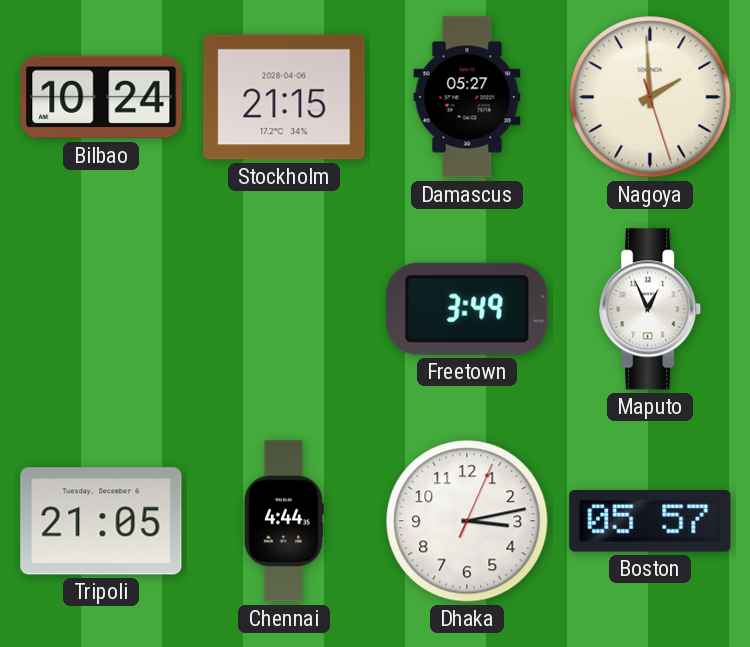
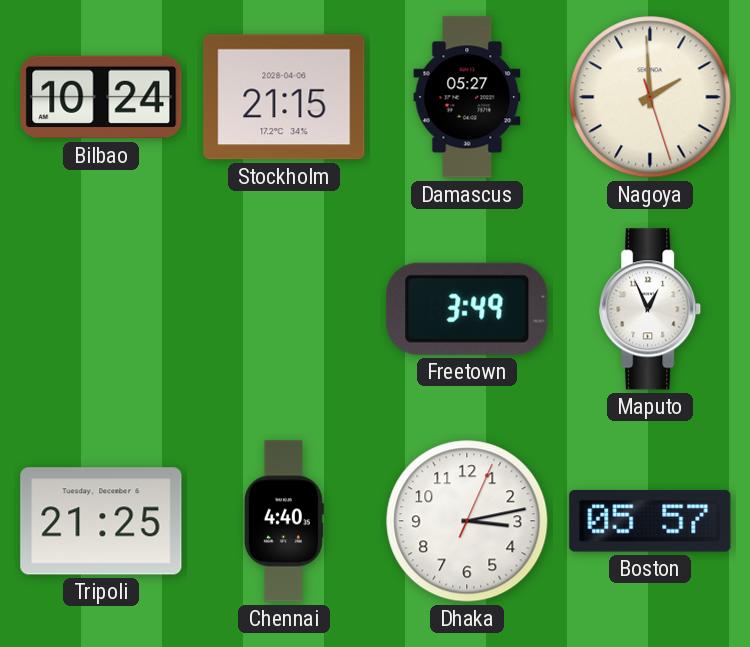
Tripoli: 21:05 -> 21:25 (101, 521)
Chennai: 4:44 -> 4:40 (284, 521)
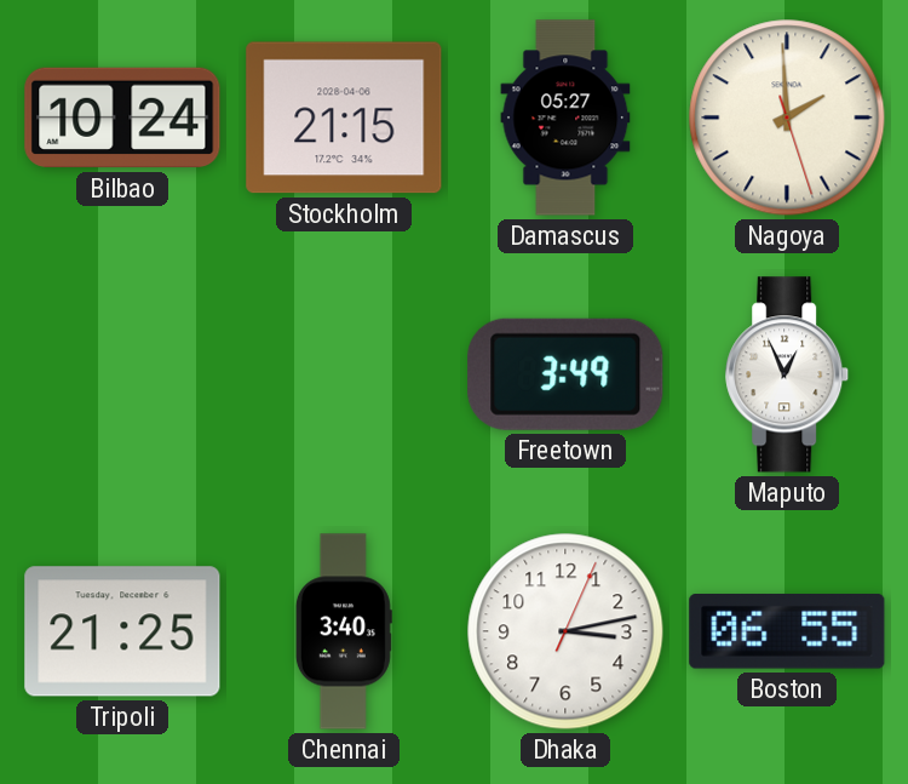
Chennai: 4:40 -> 3:40 (344, 631)
Boston: 05:57 -> 06:55 (787, 633)
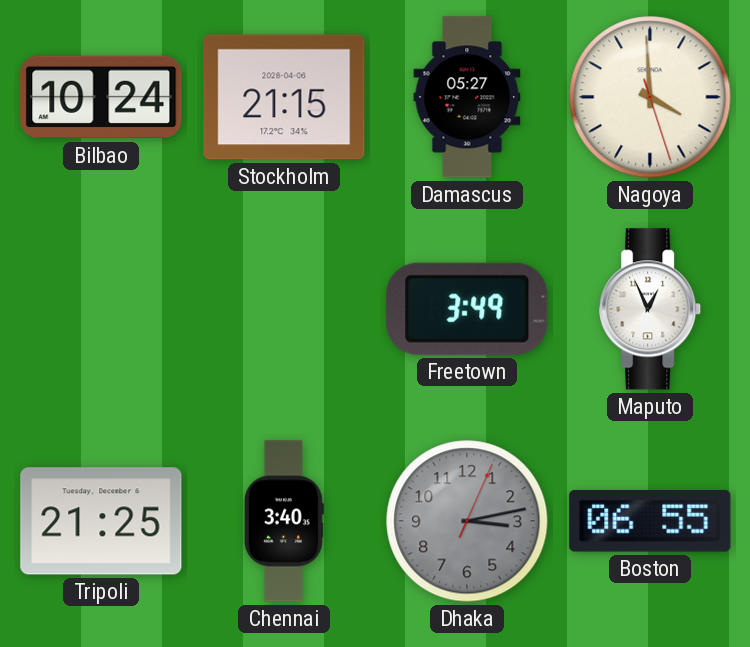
Nagoya: 1:59 -> 3:59 (650, 97)
Dhaka dial: white -> grey (467, 521)
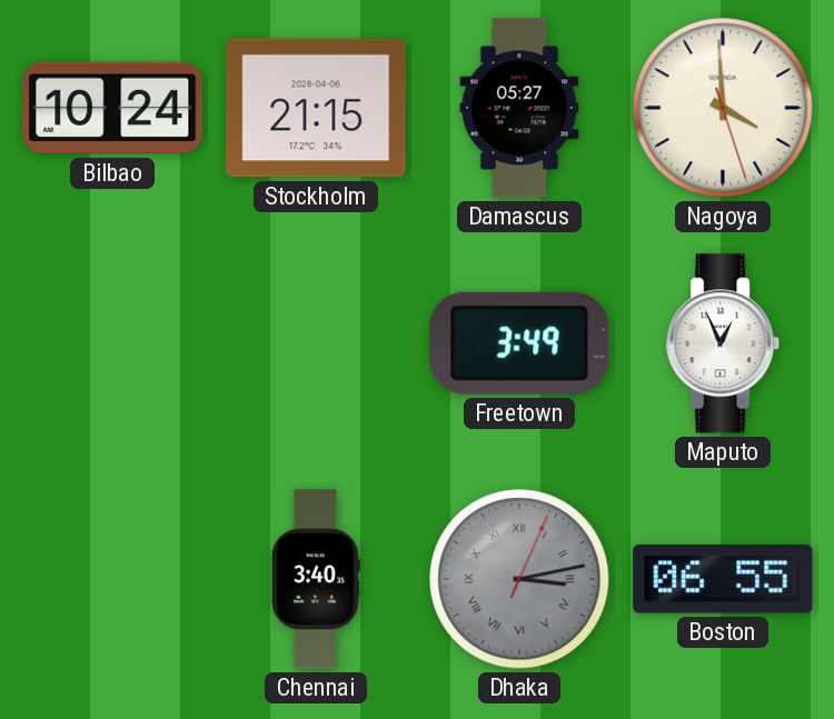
Tripoli: 21:25 -> none (101, 521)
Dhaka numerals: Arabic -> Roman (519, 579)
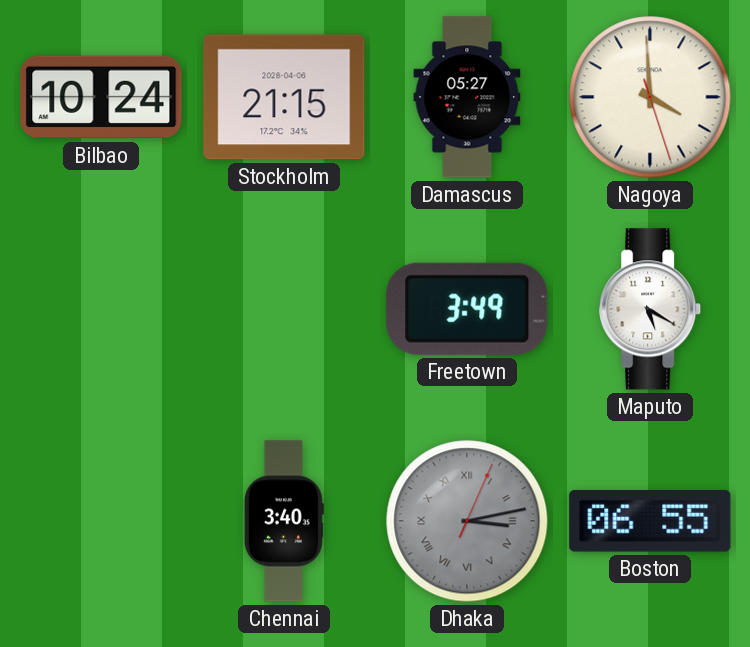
Maputo: 12:56 -> 5:20 (651, 309)
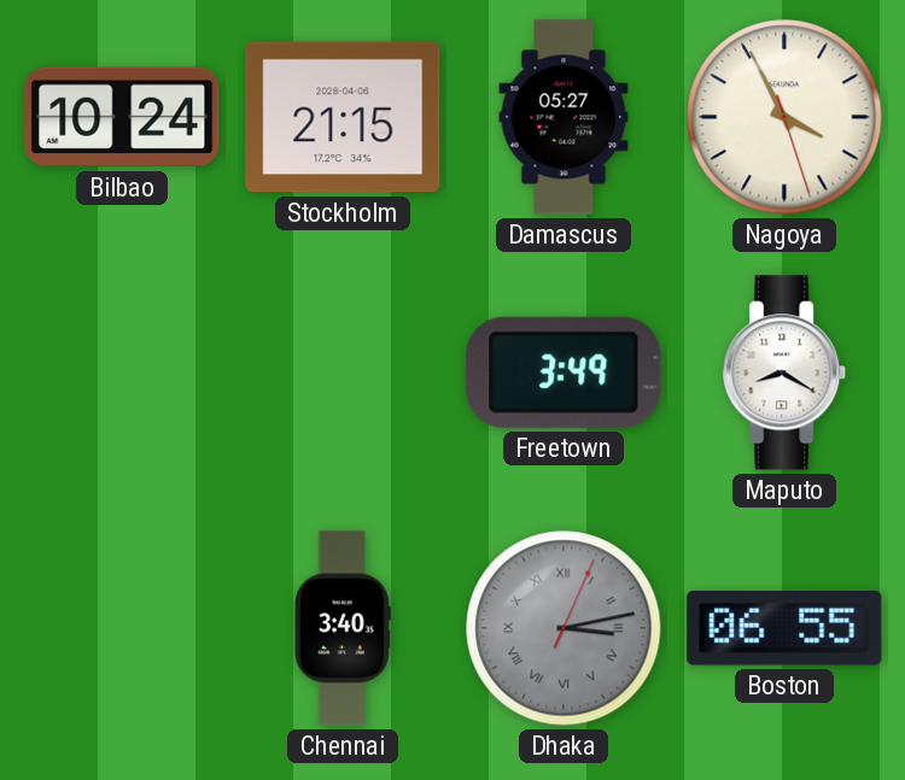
Nagoya: 3:59 -> 3:55 (784, 117)
Maputo: 5:20 -> 8:20 (786, 373)
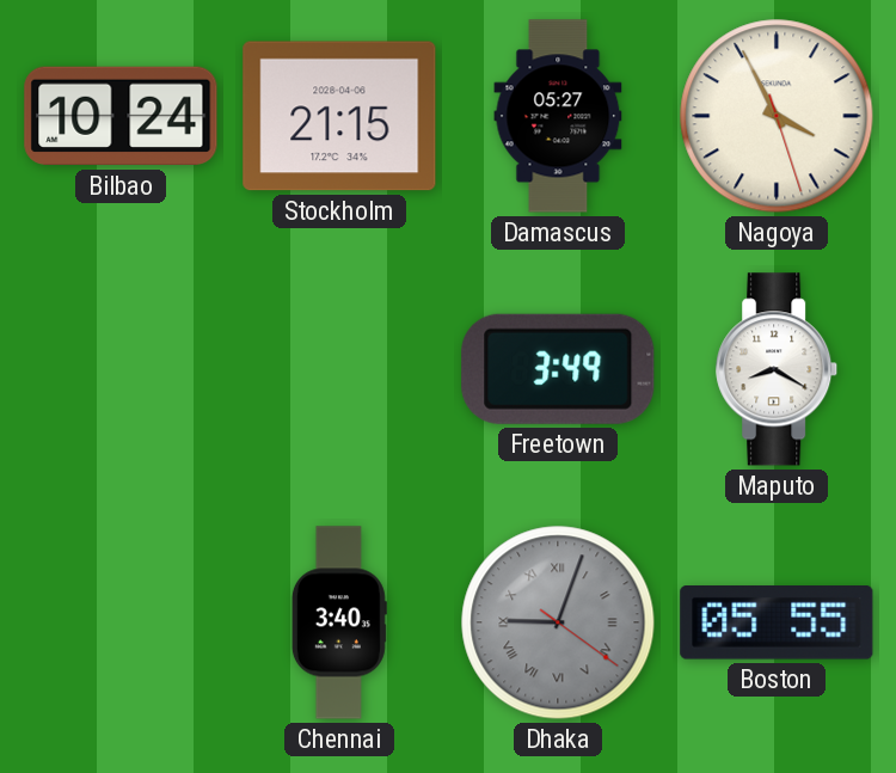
Dhaka: 3:13 -> 9:03 (558, 622)
Boston: 06:55 -> 05:55 (777, 624)
